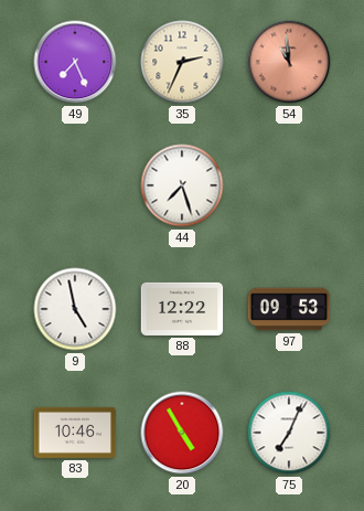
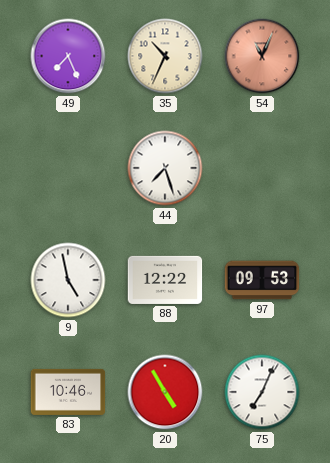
35: 2:34 -> 10:34 (165, 56)
54: 10:59 -> 11:04 (262, 56)
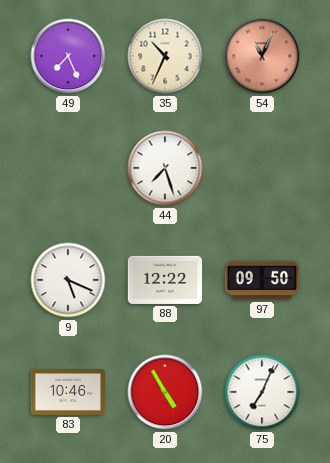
9: 4:58 -> 5:19 (68, 280)
97: 09:53 -> 09:50 (262, 280)
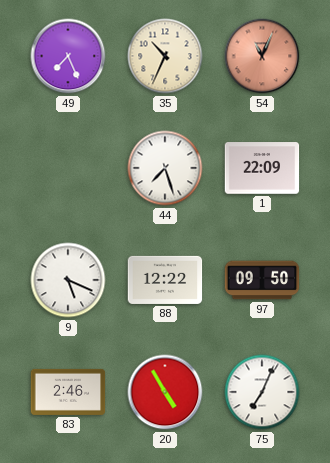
1: none -> 22:09 (262, 168)
83: 10:46 -> 2:46 (68, 392)
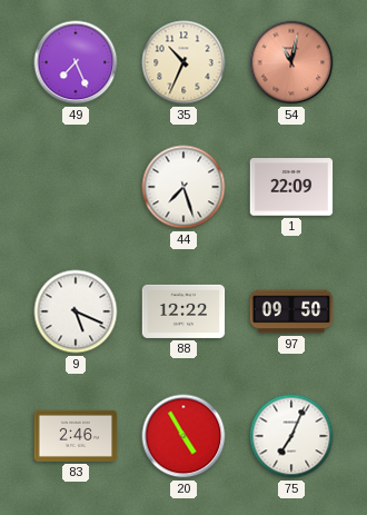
54: 11:04 -> 11:02 (291, 62)
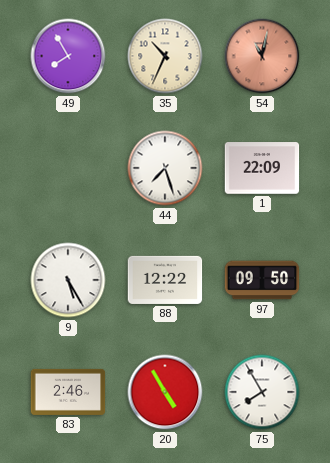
49: 7:26 -> 7:55 (68, 56)
9: 5:19 -> 5:25 (68, 280)
75: 7:04 -> 7:55 (262, 392)
